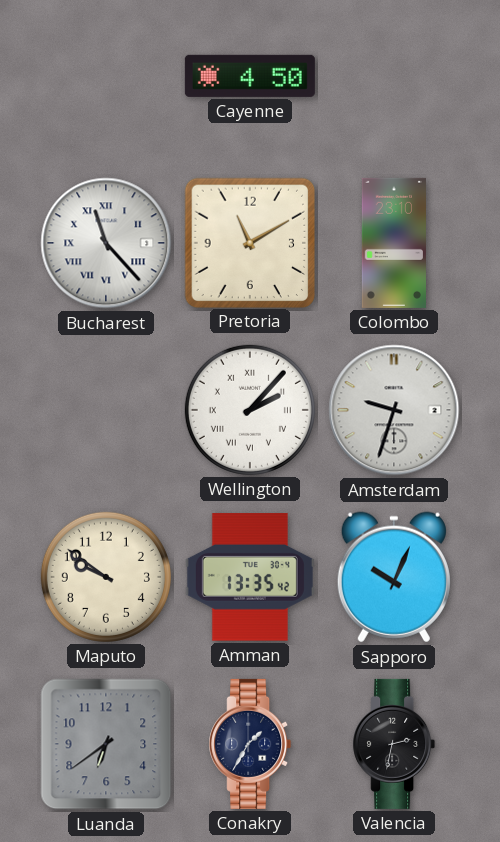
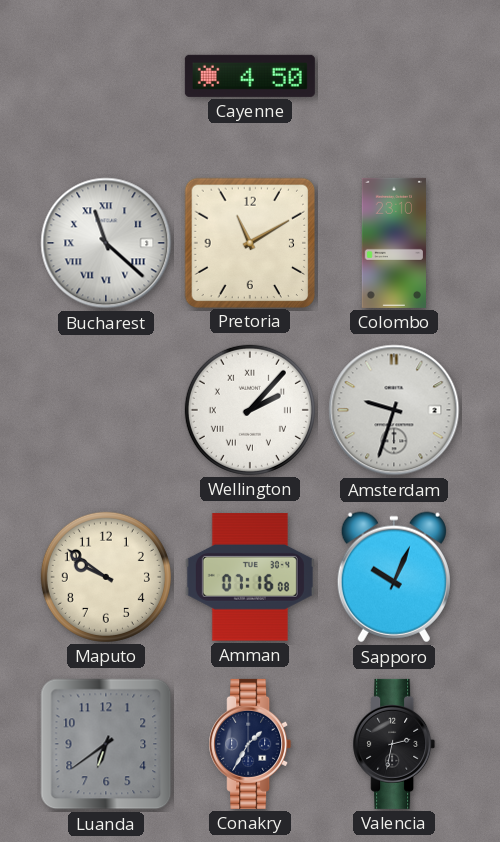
Bucharest: 11:23 -> 11:22 (106, 243)
Amman: 13:35 -> 07:16 (250, 577)
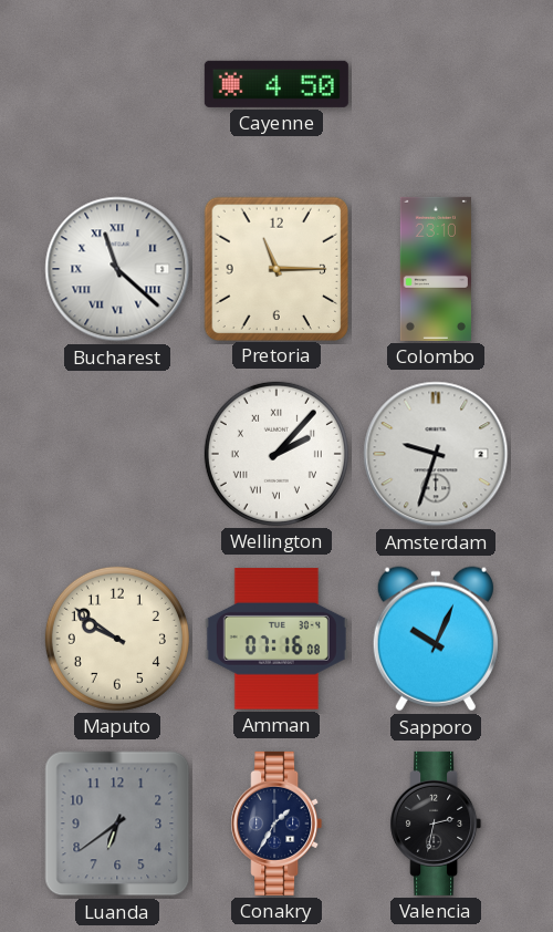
Pretoria: 11:10 -> 11:15 (275, 268)
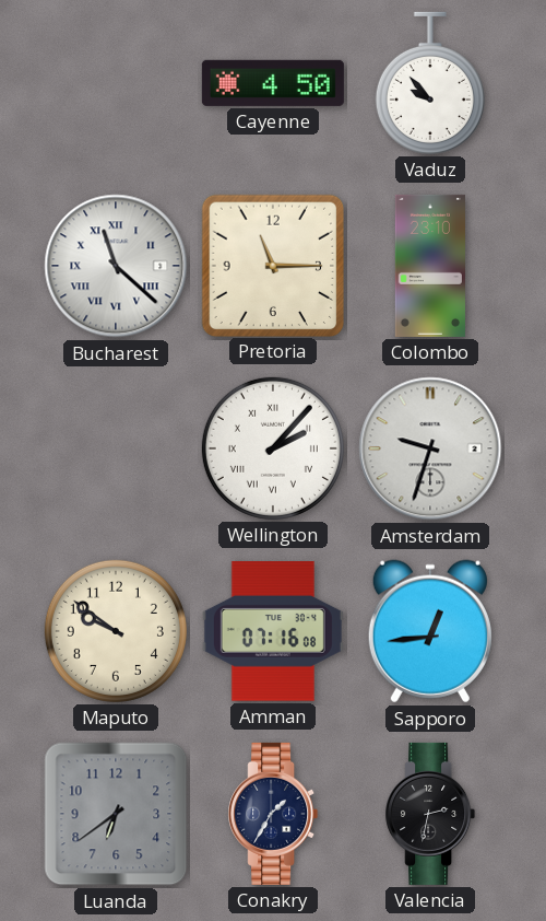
Vaduz: none -> 9:53 (430, 83)
Sapporo: 10:04 -> 12:44 (430, 631)
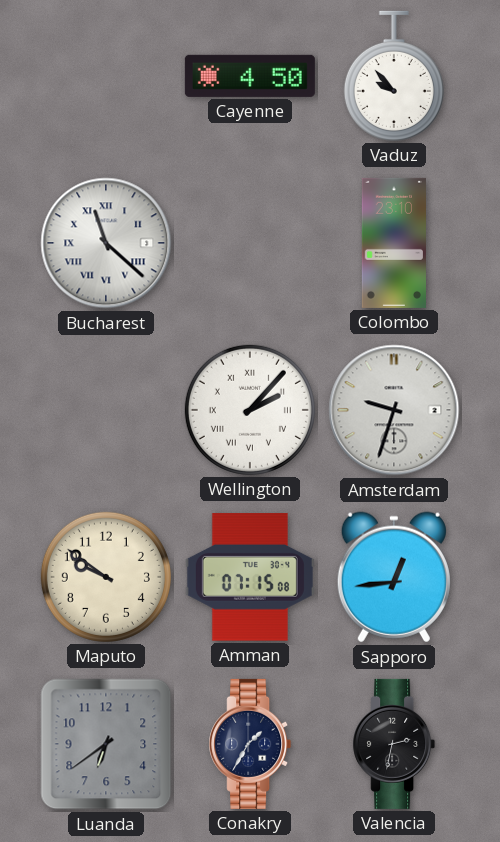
Pretoria: 11:15 -> none (272, 265)
Amman: 07:16 -> 07:15 (250, 577)
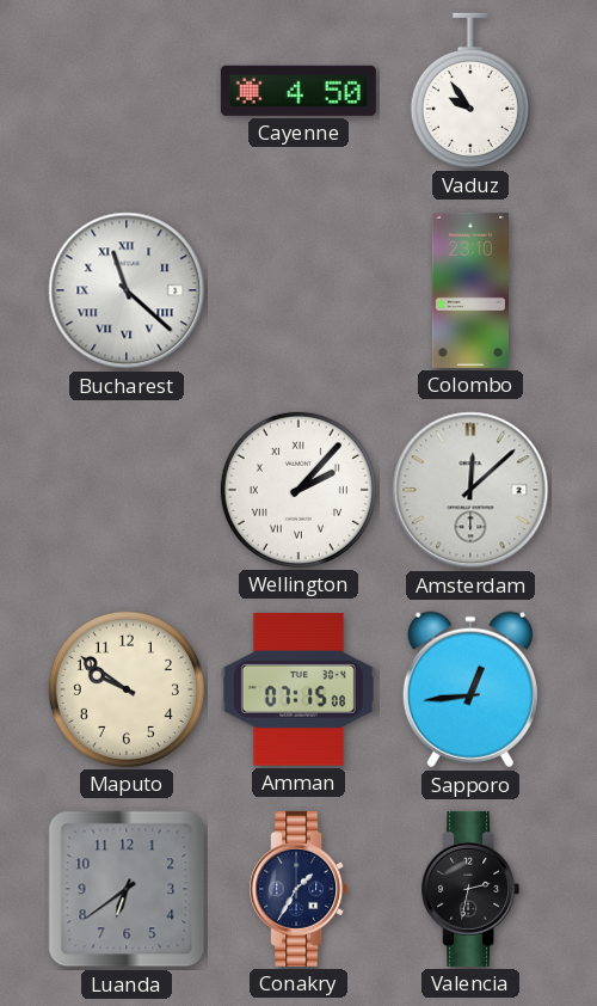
Vaduz: 9:53 -> 9:54 (470, 91)
Amsterdam: 9:33 -> 12:08 (470, 490)
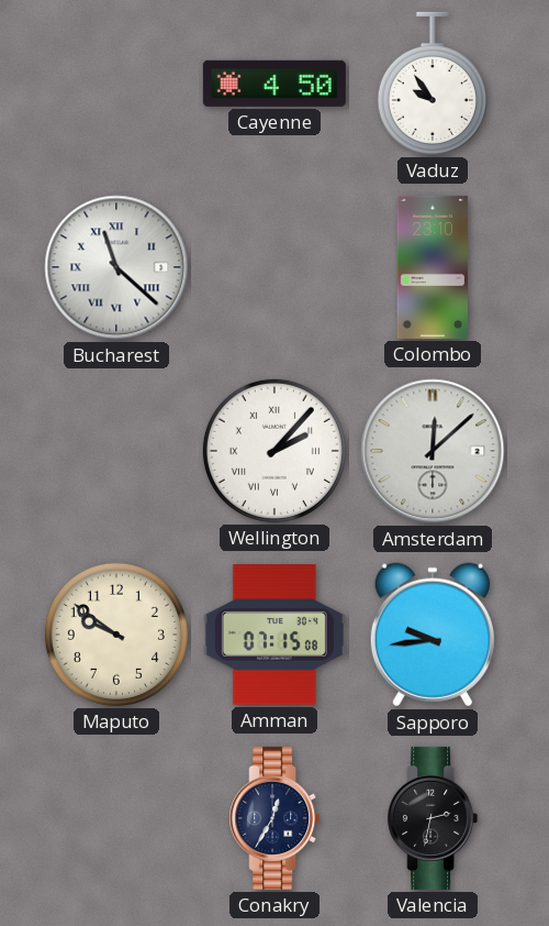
Sapporo: 12:44 -> 9:44 (433, 635)
Luanda: 6:39 -> none (127, 889)
Conakry: 1:35 -> 12:35 (274, 818)
